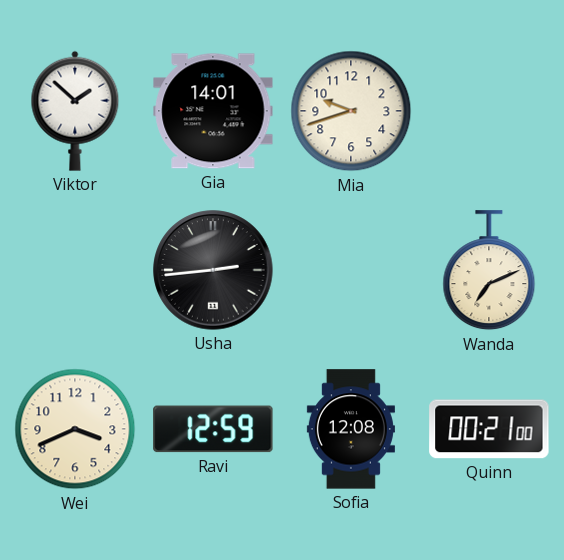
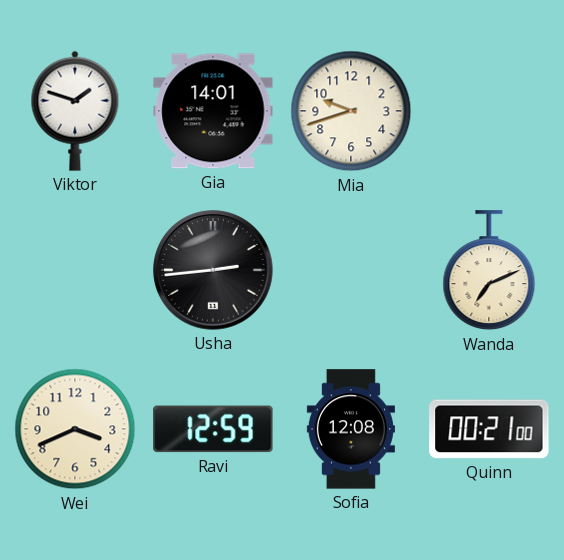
Viktor: 1:52 -> 1:48 (75, 111)
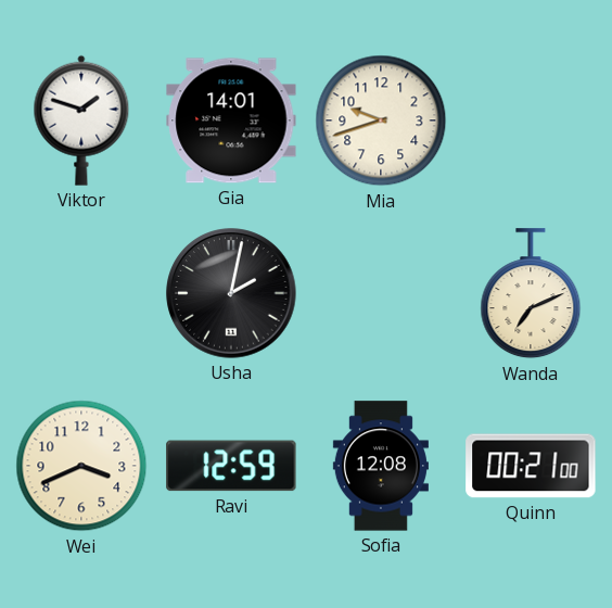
Usha: 2:44 -> 2:02 (231, 293)
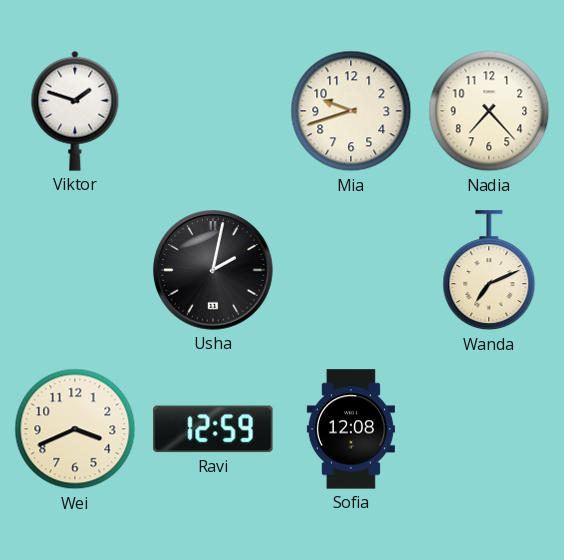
Gia: 14:01 -> none (231, 121)
Nadia: none -> 7:23 (489, 111)
Quinn: 00:21 -> none (531, 466)
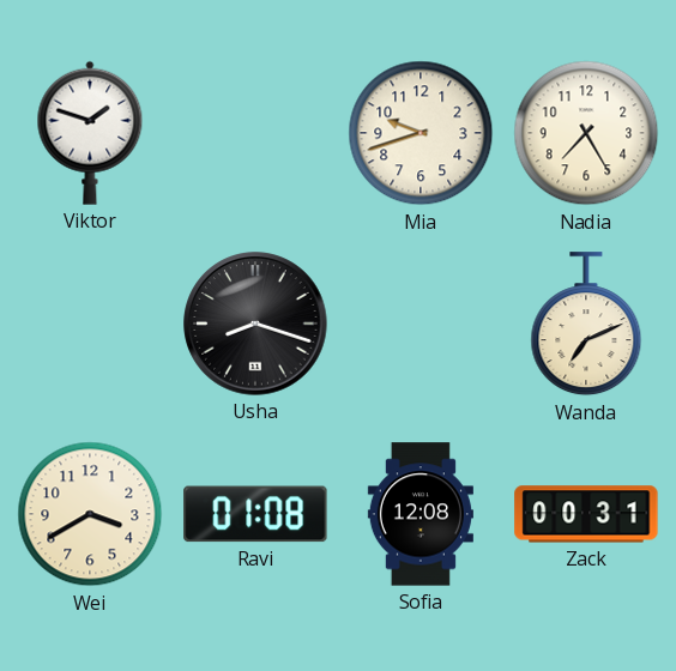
Nadia: 7:23 -> 7:25 (586, 133)
Usha: 2:02 -> 8:18 (255, 324)
Wei: 3:41 -> 3:40 (90, 514)
Ravi: 12:59 -> 01:08 (255, 514)
Zack: none -> 00:31 (586, 514)
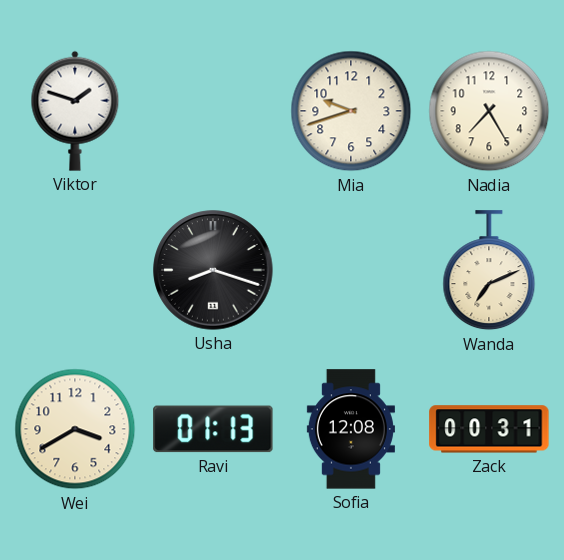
Ravi: 01:08 -> 01:13 (213, 429)
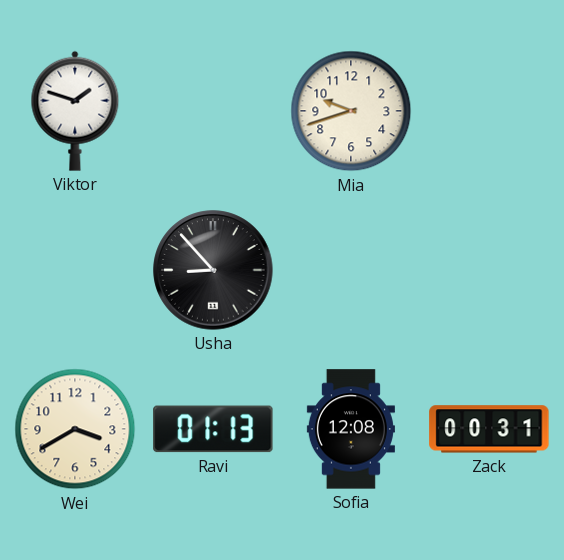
Nadia: 7:25 -> none (489, 111)
Usha: 8:18 -> 8:53 (213, 270)
Wanda: 7:11 -> none (489, 271)
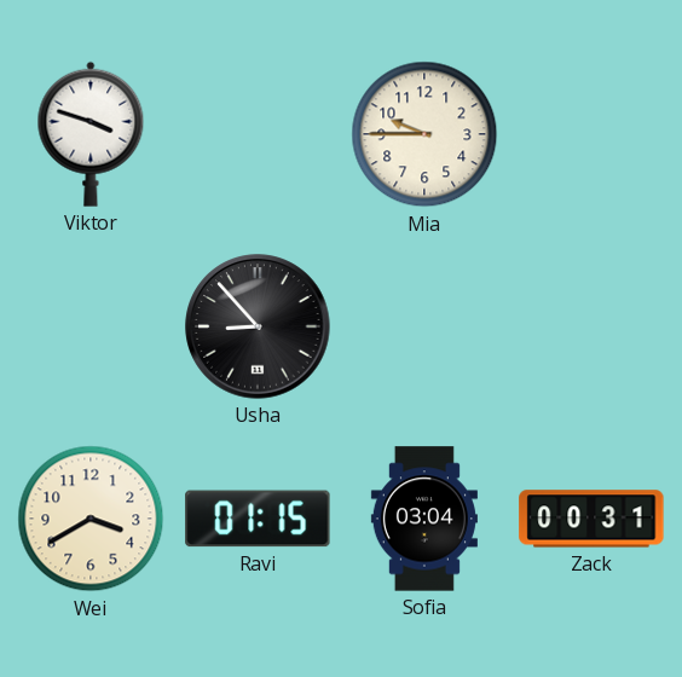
Viktor: 1:48 -> 3:48 (91, 134)
Mia: 9:42 -> 9:45 (424, 134)
Ravi: 01:13 -> 01:15 (258, 519)
Sofia: 12:08 -> 03:04 (424, 519)
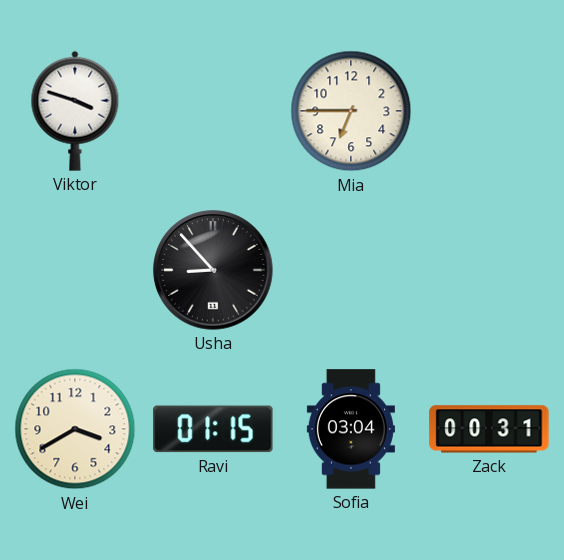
Mia: 9:45 -> 6:45 (351, 111)
